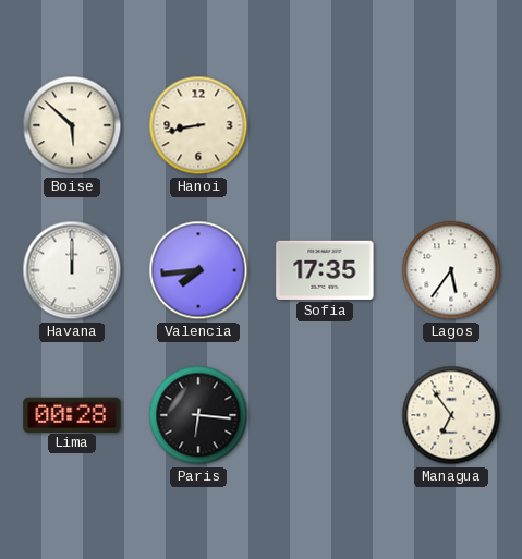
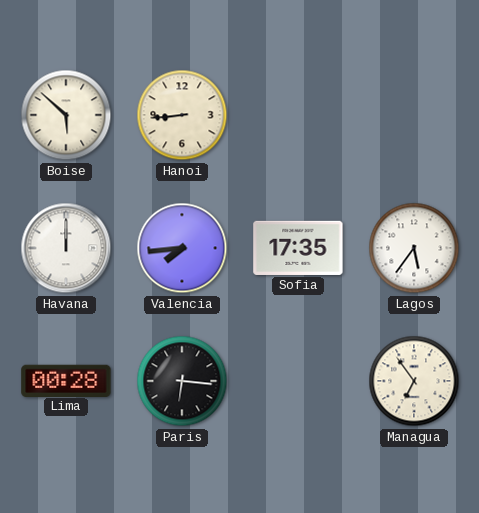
Hanoi: 8:43 -> 8:44 (182, 115)
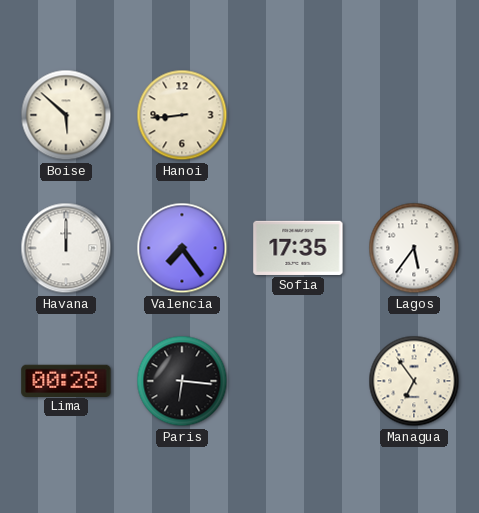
Valencia: 7:44 -> 7:24 (182, 248)
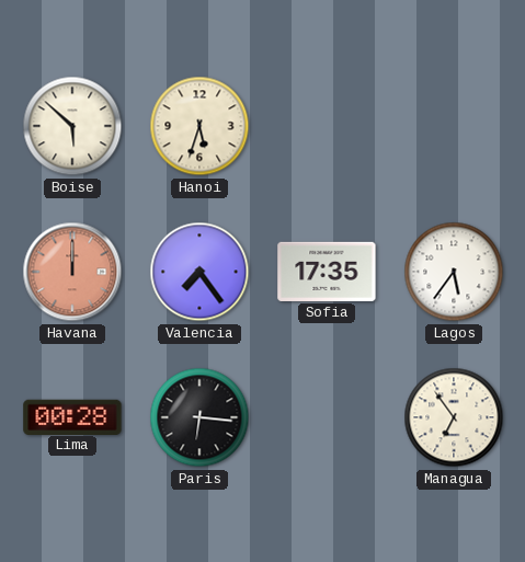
Hanoi: 8:44 -> 5:33 (199, 126)
Havana dial: white -> salmon (72, 272)
